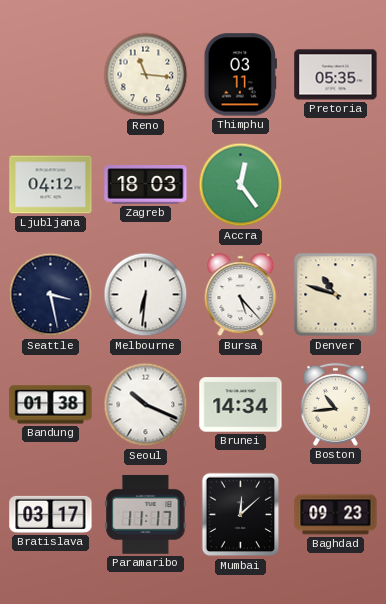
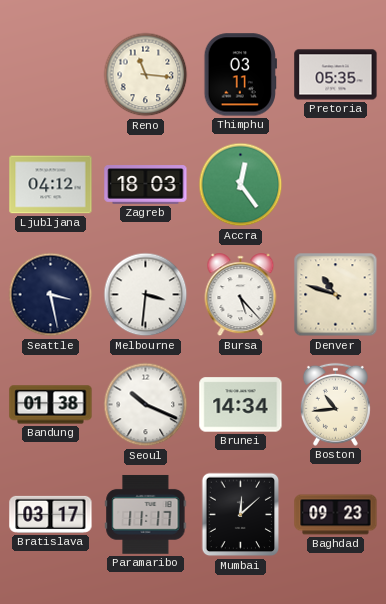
Melbourne: 6:31 -> 3:31 (146, 295)
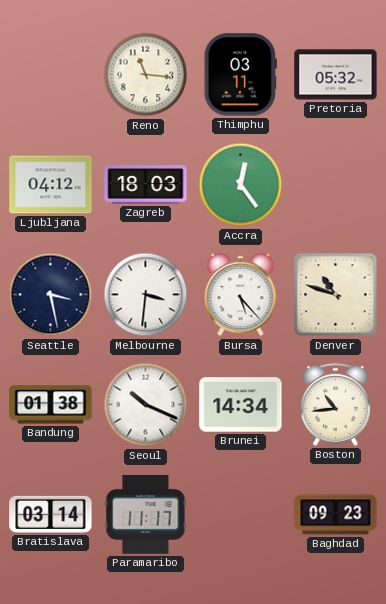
Pretoria: 05:35 -> 05:32 (336, 75)
Bratislava: 03:17 -> 03:14 (51, 514)
Mumbai: 12:08 -> none (241, 515)
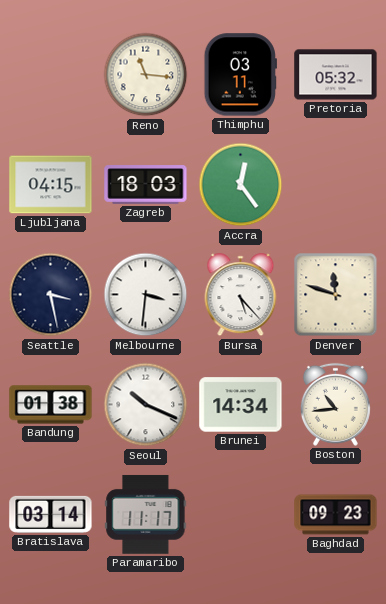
Ljubljana: 04:12 -> 04:15 (51, 185)
Denver: 10:48 -> 11:48 (336, 295)
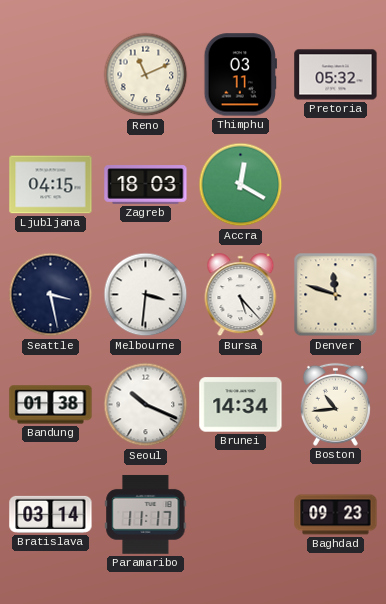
Reno: 11:16 -> 11:11 (146, 75)
Accra: 12:24 -> 12:20 (241, 185)
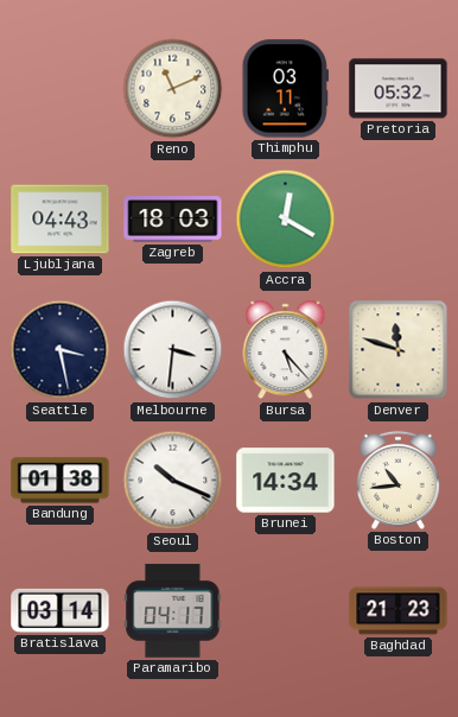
Ljubljana: 04:15 -> 04:43 (61, 220)
Paramaribo: 11:17 -> 04:17 (173, 610)
Baghdad: 09:23 -> 21:23 (399, 611)
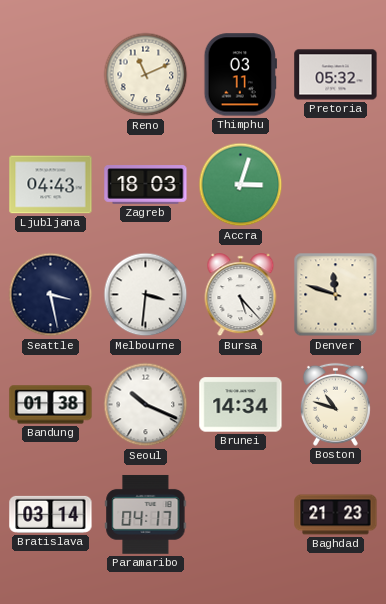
Accra: 12:20 -> 3:03 (241, 185)
Boston: 10:44 -> 10:48 (335, 404)
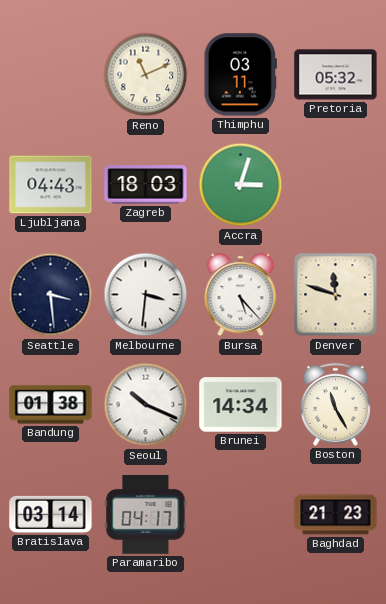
Seattle: 3:28 -> 3:29 (51, 295)
Boston: 10:48 -> 11:25 (335, 404)
